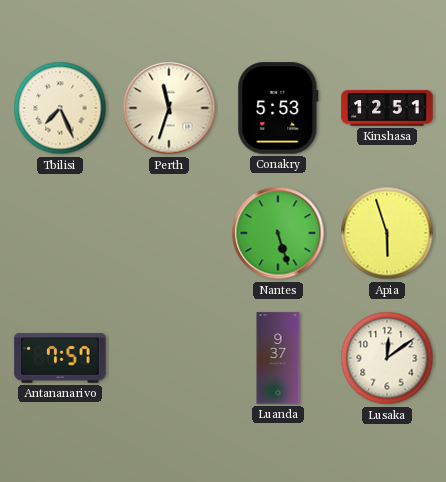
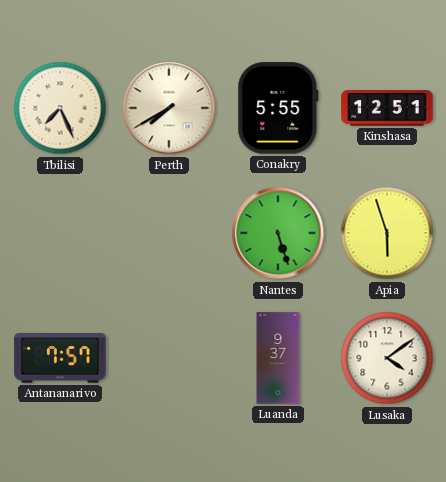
Perth: 11:33 -> 7:40 (169, 108)
Conakry: 5:53 -> 5:55 (278, 108)
Lusaka: 12:09 -> 4:09 (387, 358)
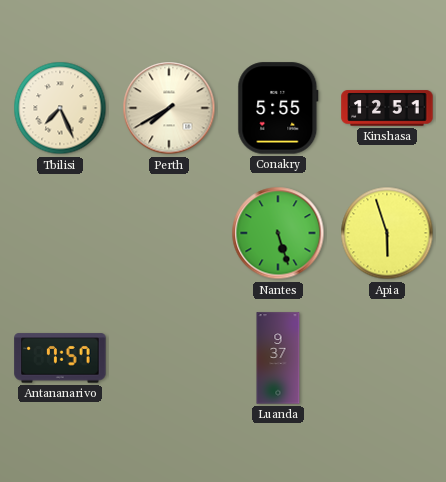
Lusaka: 4:09 -> none (387, 358)
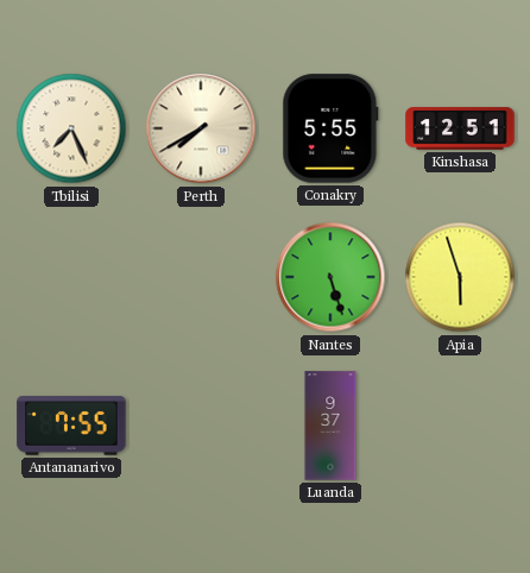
Antananarivo: 7:57 -> 7:55 (71, 426)
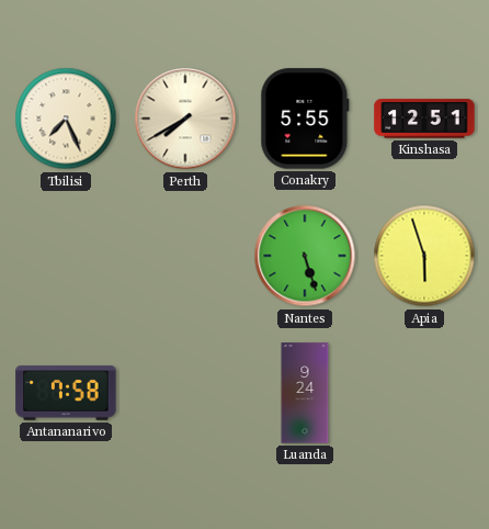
Antananarivo: 7:55 -> 7:58 (66, 393)
Luanda: 9:37 -> 9:24 (305, 393)
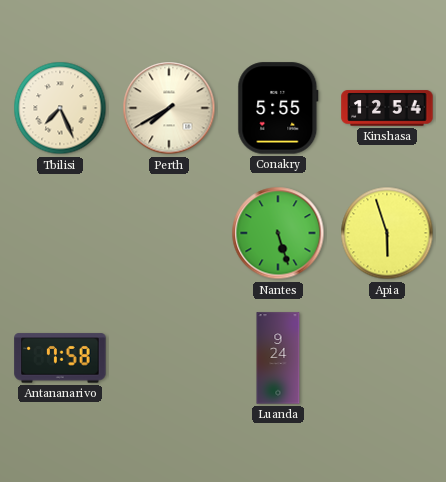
Kinshasa: 12:51 -> 12:54 (387, 108)
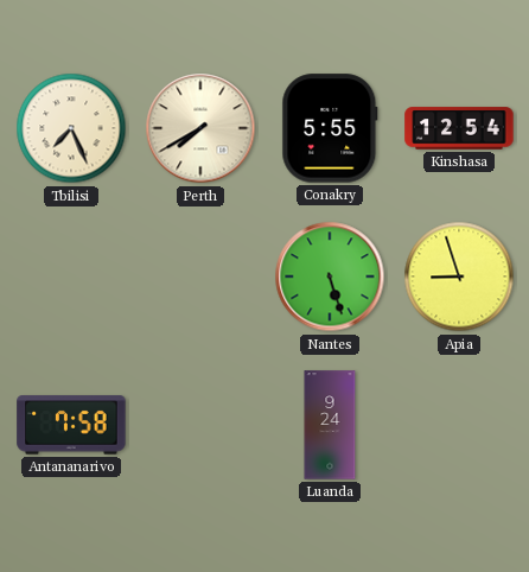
Apia: 5:57 -> 8:57 (459, 277)
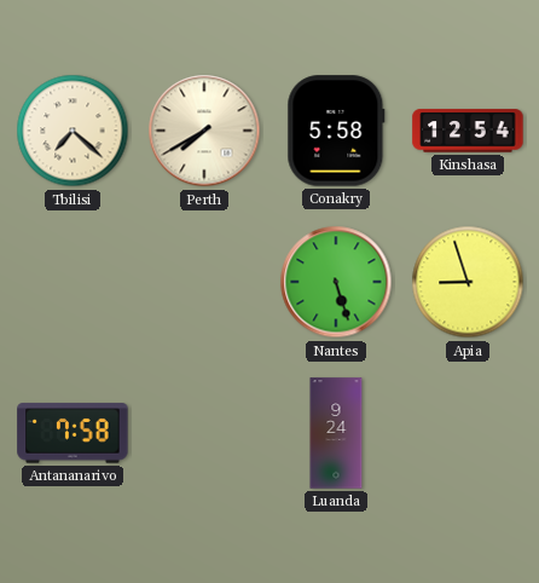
Tbilisi: 7:26 -> 7:22 (73, 131)
Conakry: 5:55 -> 5:58 (336, 131)
